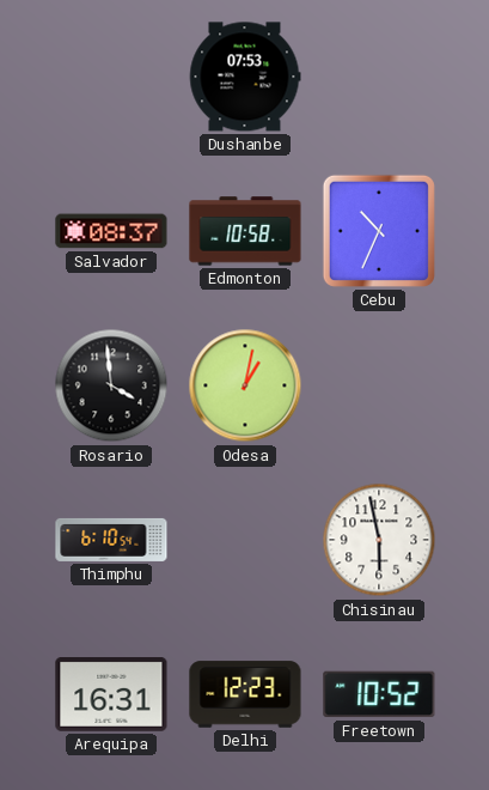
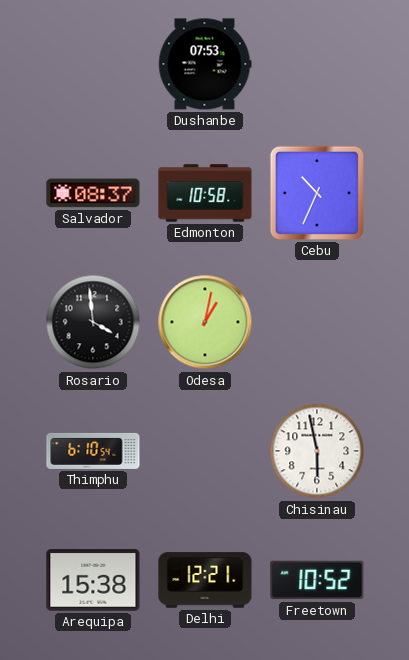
Arequipa: 16:31 -> 15:38 (93, 581)
Delhi: 12:23 -> 12:21 (205, 580)
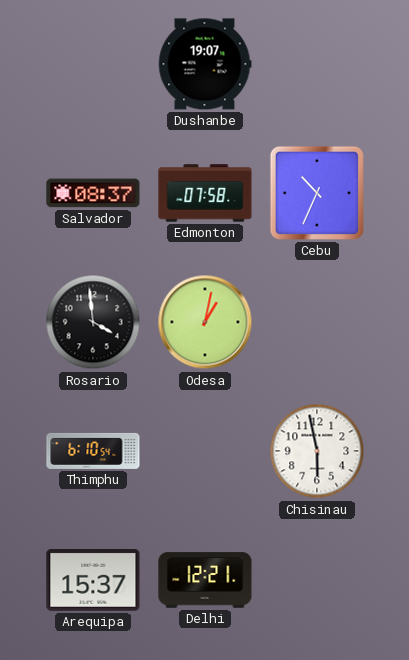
Dushanbe: 07:53 -> 19:07 (205, 64)
Edmonton: 10:58 -> 07:58 (205, 193)
Arequipa: 15:38 -> 15:37 (93, 581)
Freetown: 10:52 -> none (317, 580)
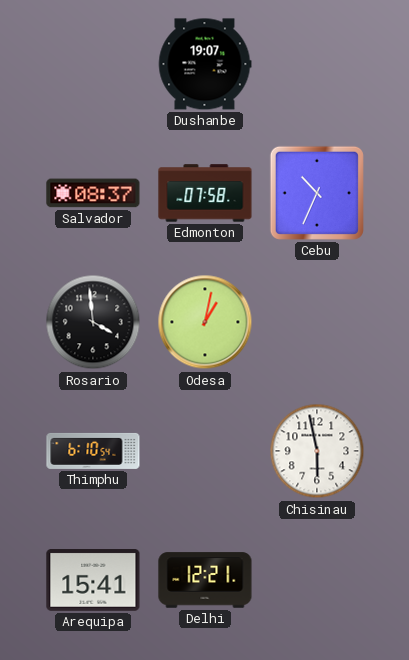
Arequipa: 15:37 -> 15:41 (93, 581)
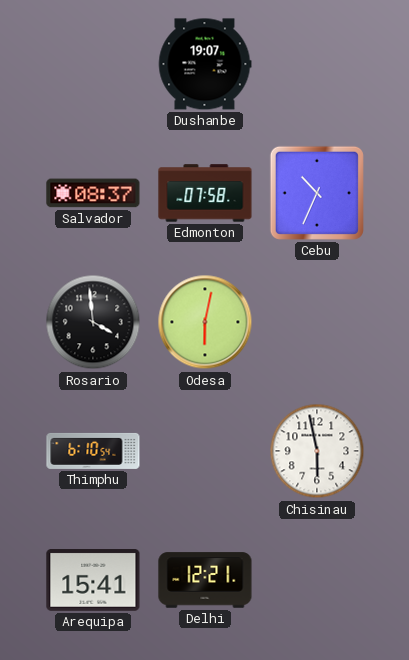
Odesa: 1:02 -> 6:02 (205, 322)
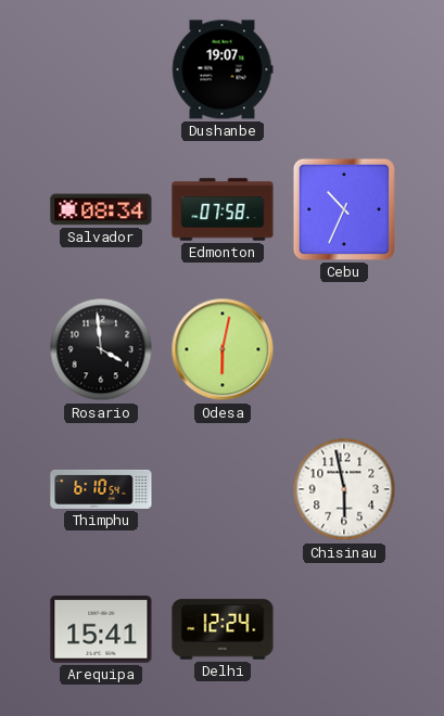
Salvador: 08:37 -> 08:34 (101, 209)
Delhi: 12:21 -> 12:24 (223, 629)
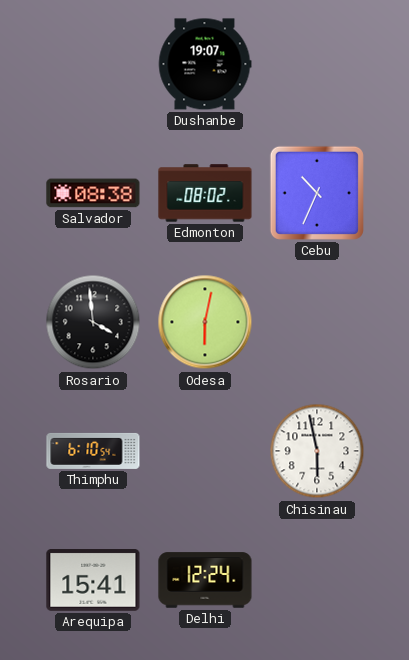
Salvador: 08:34 -> 08:38 (93, 193)
Edmonton: 07:58 -> 08:02 (205, 193)
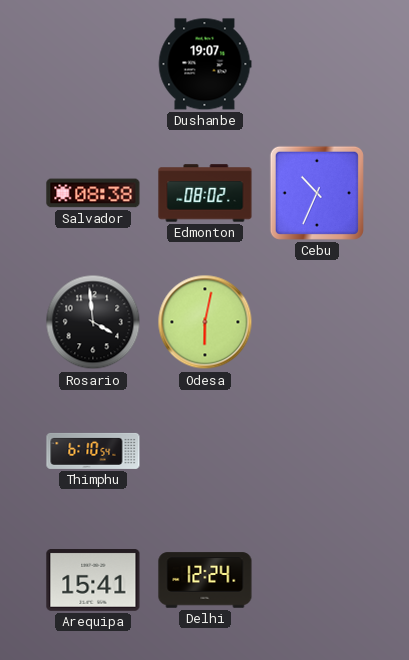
Chisinau: 5:58 -> none (317, 451)
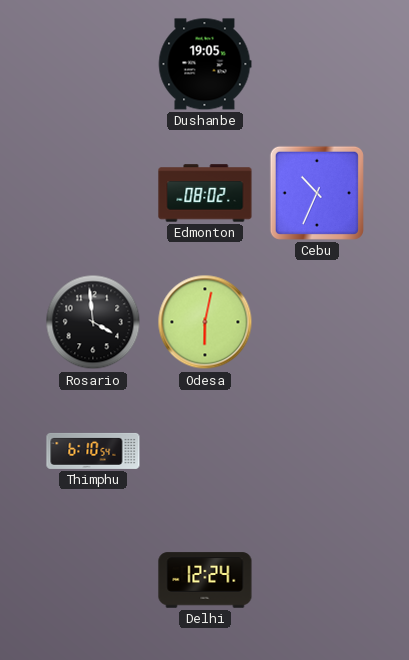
Dushanbe: 19:07 -> 19:05 (205, 64)
Salvador: 08:38 -> none (93, 193)
Arequipa: 15:41 -> none (93, 581)
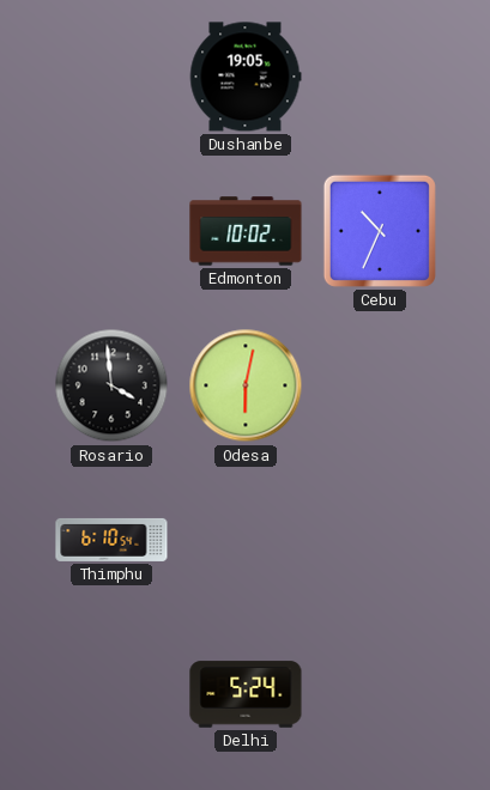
Edmonton: 08:02 -> 10:02 (246, 231)
Delhi: 12:24 -> 5:24 (246, 694)
